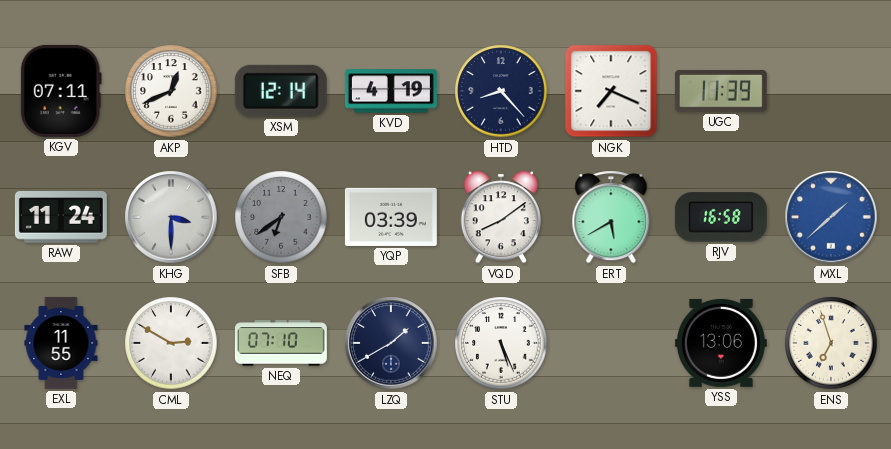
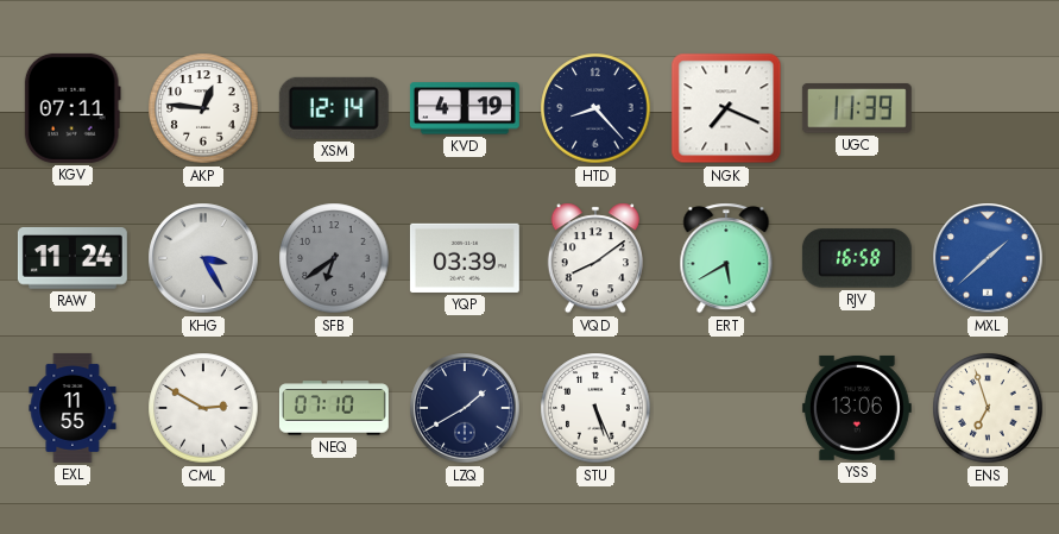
AKP: 12:41 -> 12:46 (203, 108)
KHG: 3:30 -> 3:25 (203, 258)
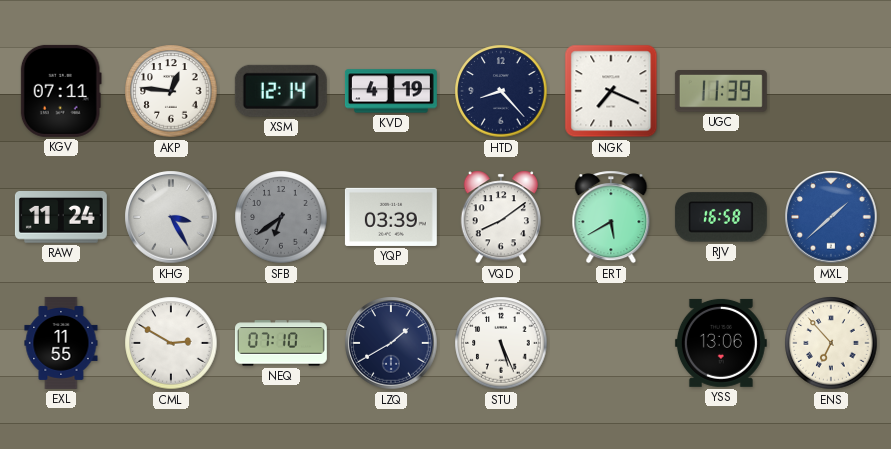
ENS: 6:57 -> 6:53 (831, 343)
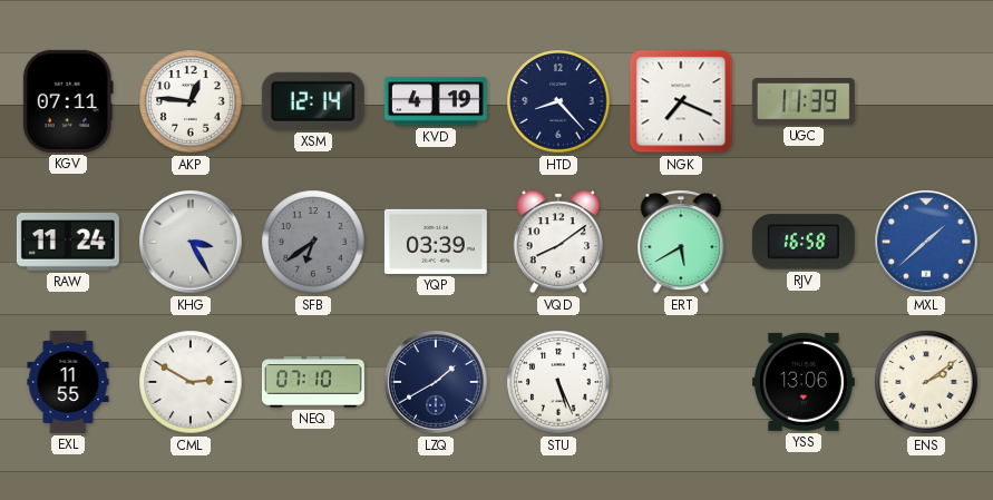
ENS: 6:53 -> 2:09 (926, 382)
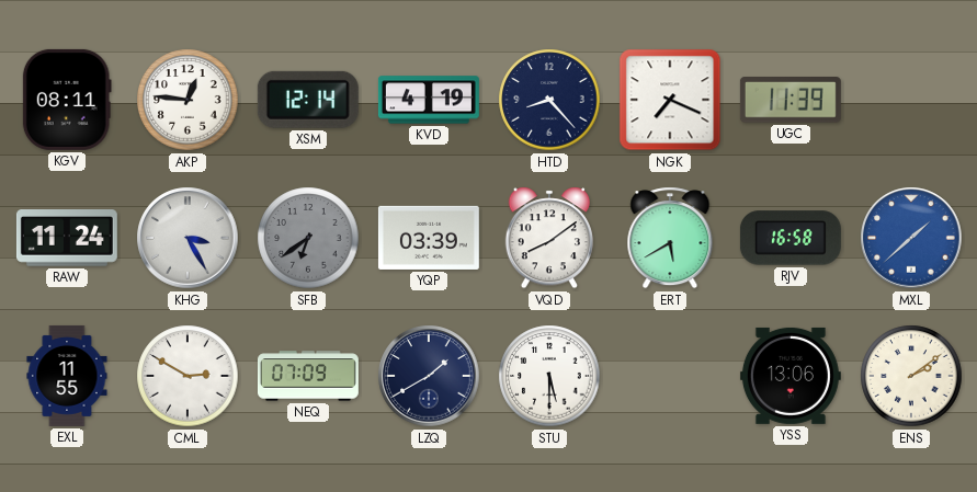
KGV: 07:11 -> 08:11 (67, 100)
NEQ: 07:10 -> 07:09 (308, 376)
STU: 5:26 -> 5:30 (549, 376)
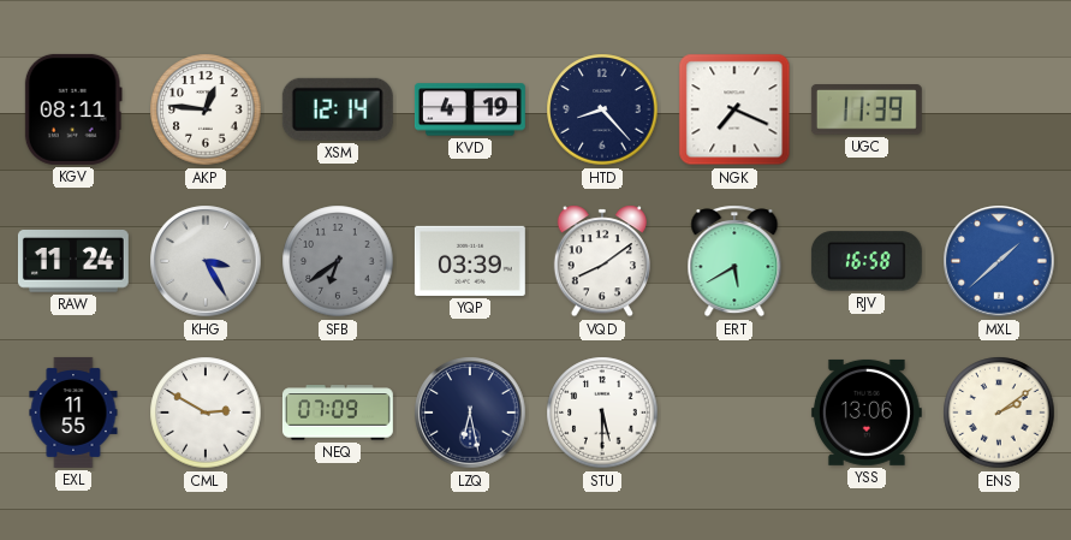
LZQ: 1:40 -> 6:28 (470, 413)
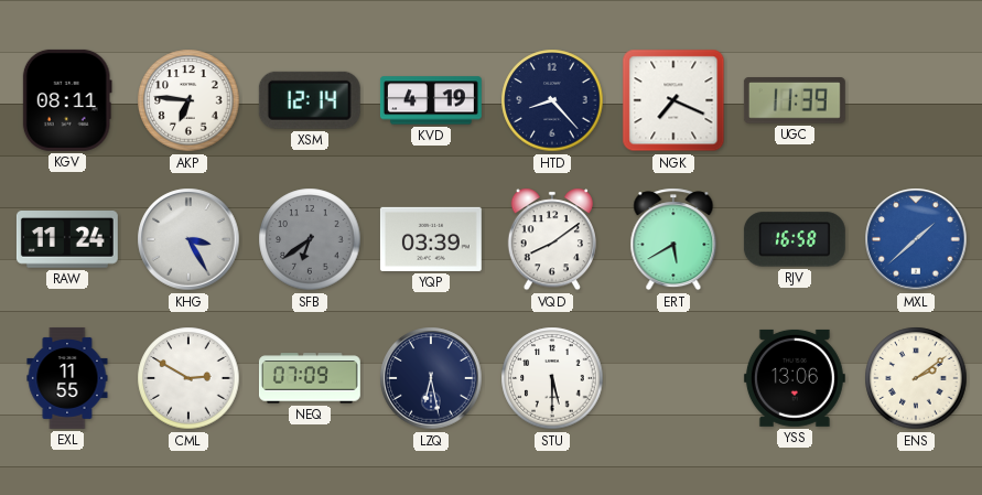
AKP: 12:46 -> 6:46 (188, 100)
